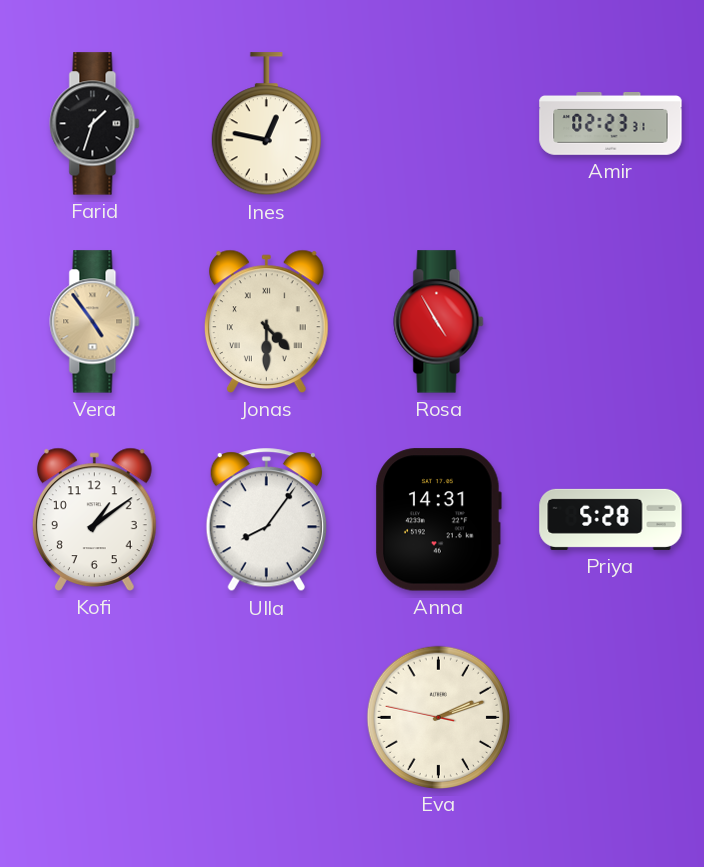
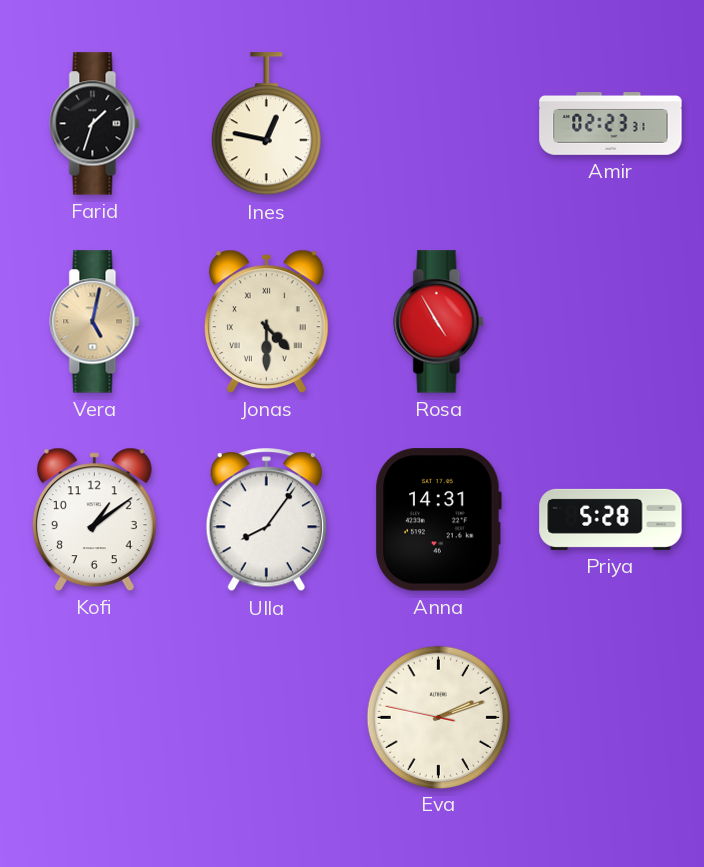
Vera: 4:54 -> 5:02 (95, 322)
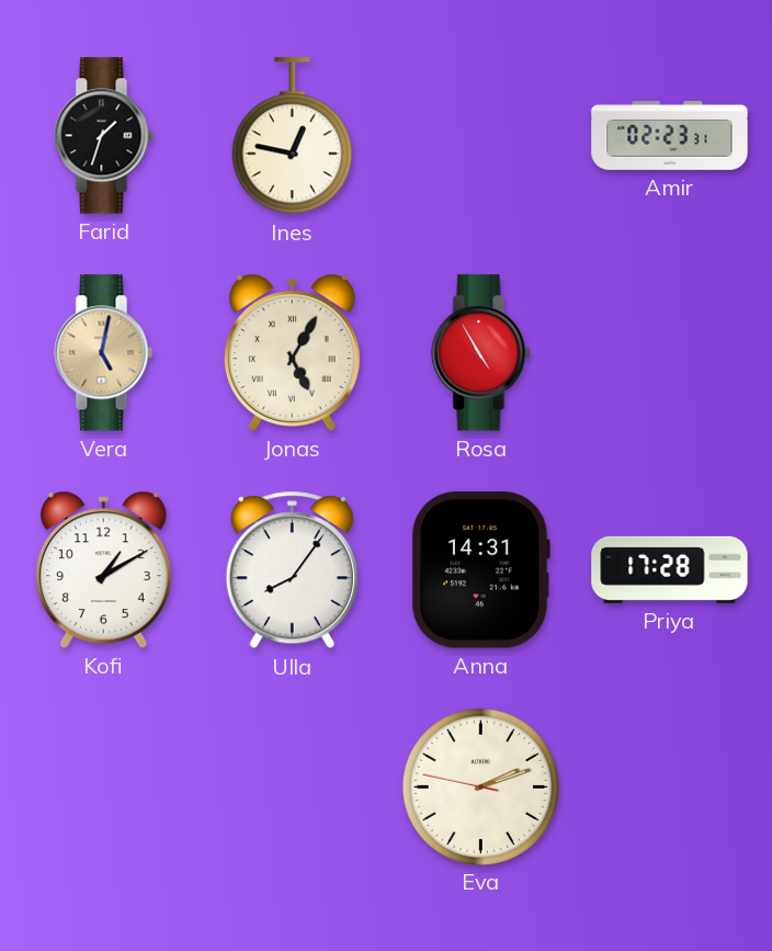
Jonas: 4:30 -> 5:05 (292, 352)
Kofi: 1:09 -> 1:10 (103, 569)
Priya: 5:28 -> 17:28 (670, 569)
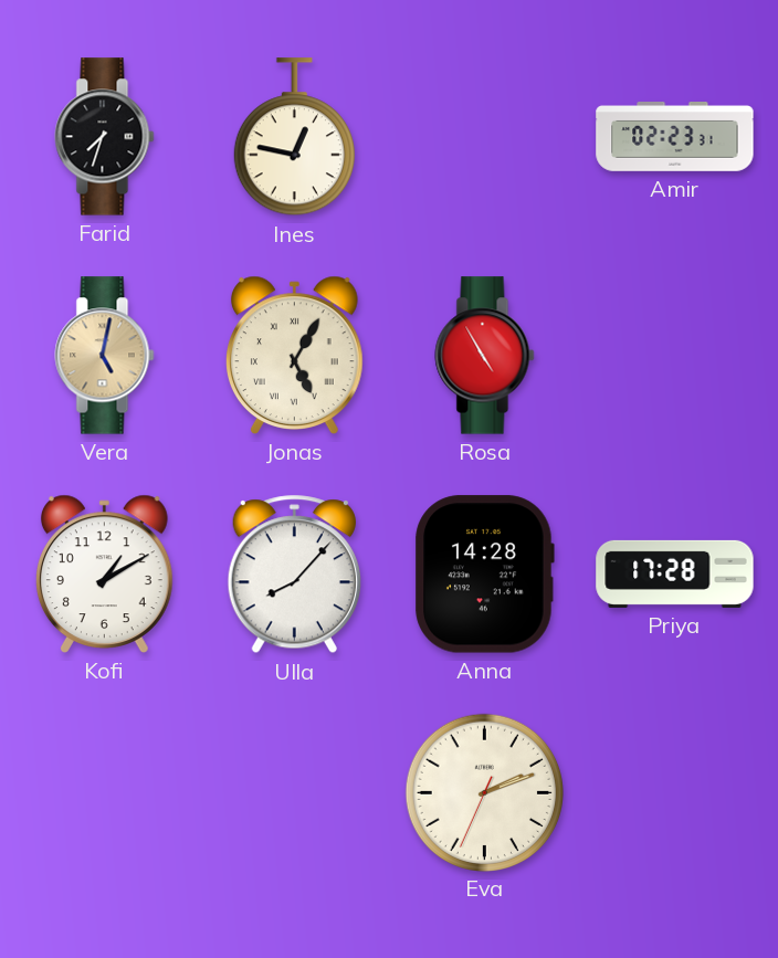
Farid: 1:33 -> 7:33 (105, 137)
Ulla: 8:06 -> 8:07 (294, 575)
Anna: 14:31 -> 14:28 (484, 575)
Eva: 2:11:47 -> 2:11:34 (484, 792)
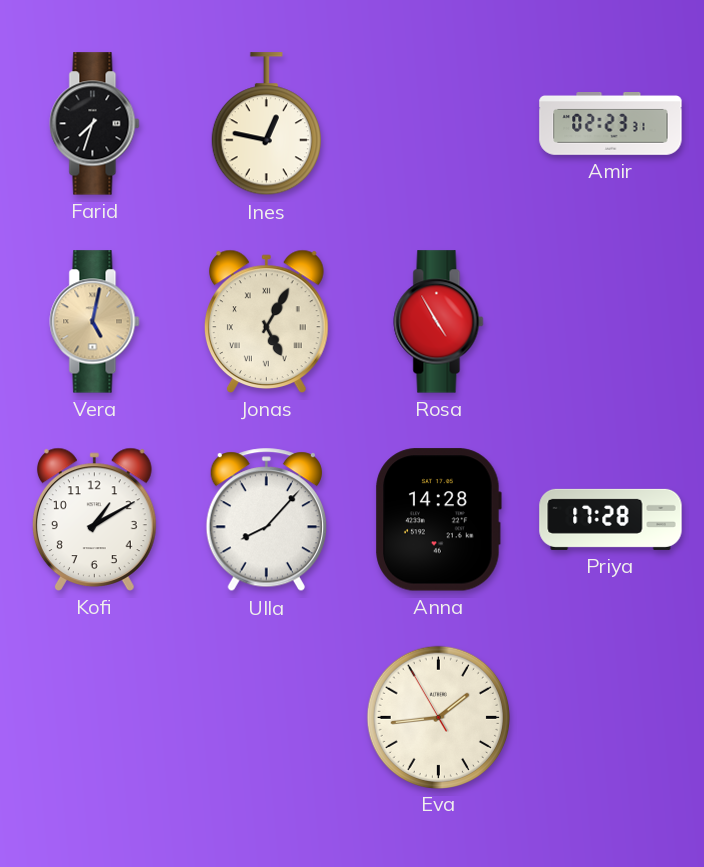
Eva: 2:11 -> 1:43 (438, 717)
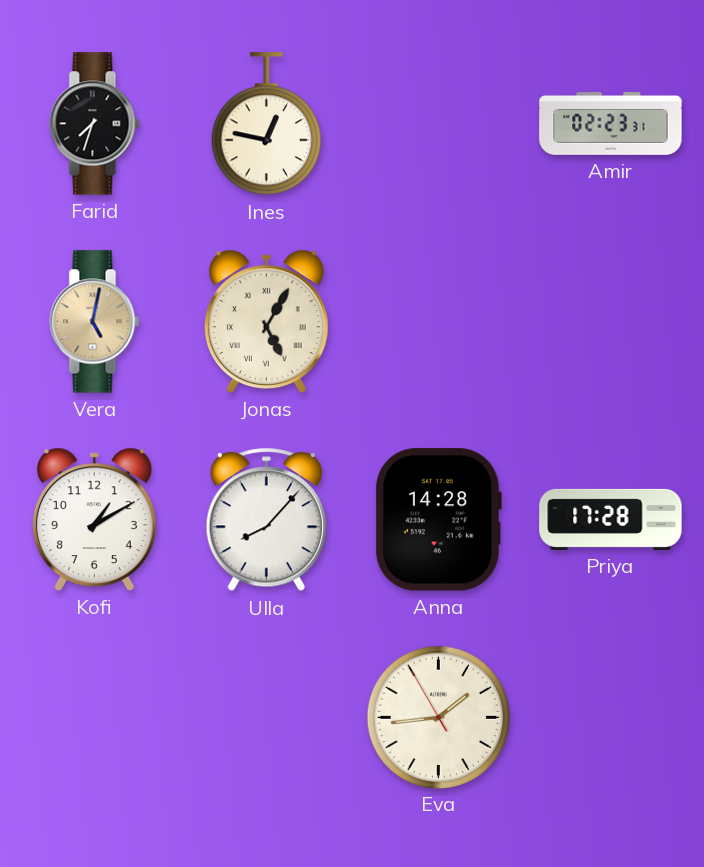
Rosa: 4:55 -> none (439, 322)
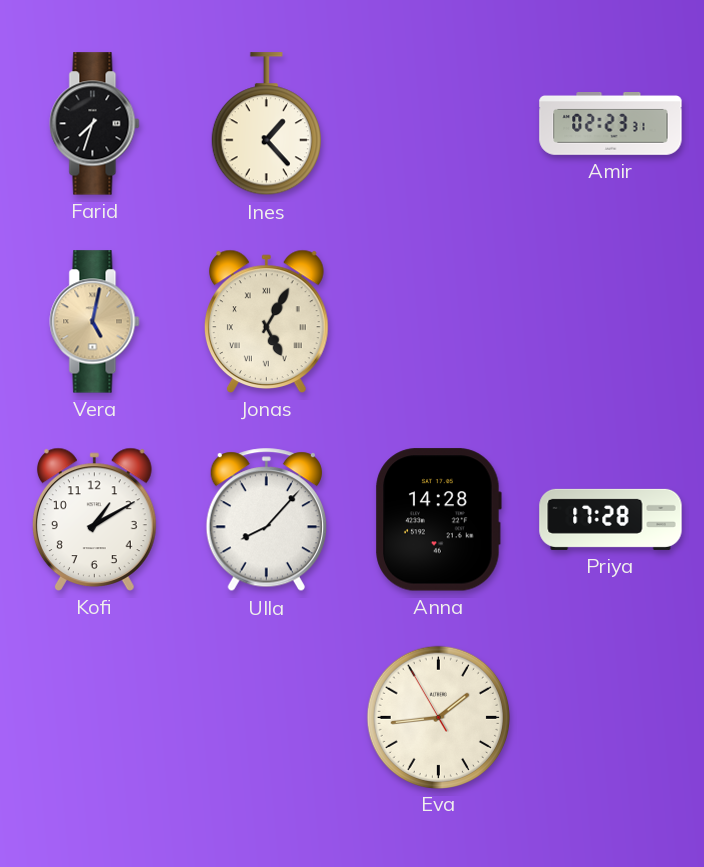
Ines: 12:47 -> 1:23 (266, 124)
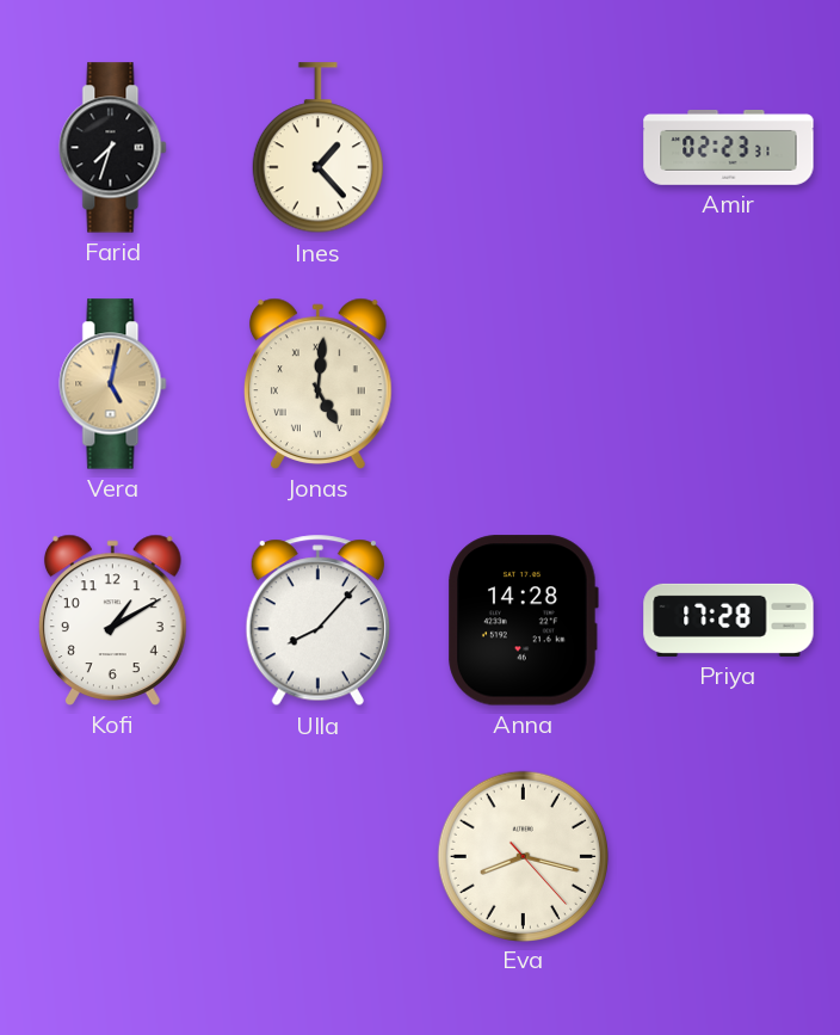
Jonas: 5:05 -> 5:01 (317, 383)
Eva: 1:43 -> 8:17 (523, 856)
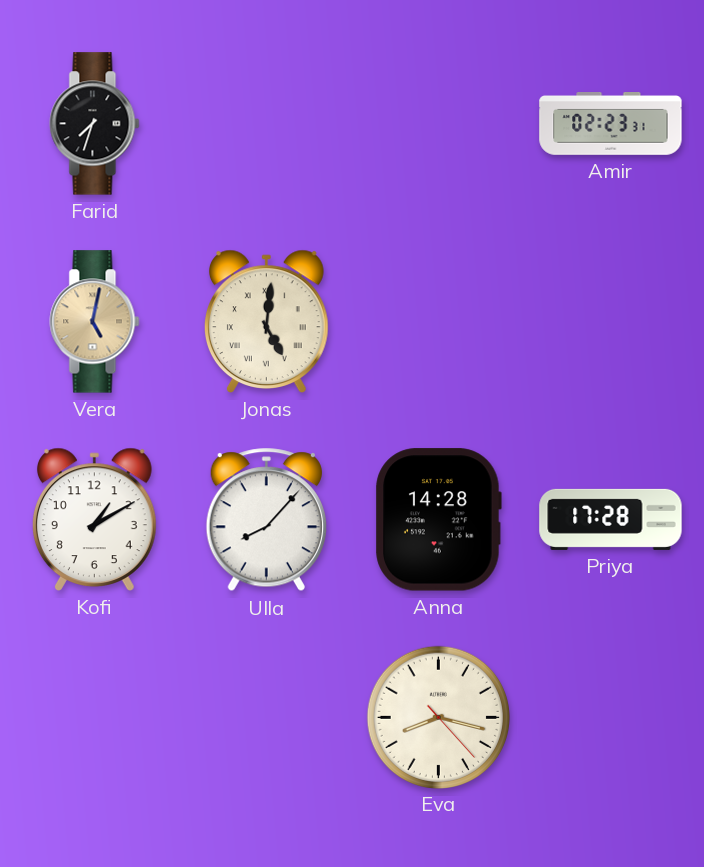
Ines: 1:23 -> none (317, 148)
